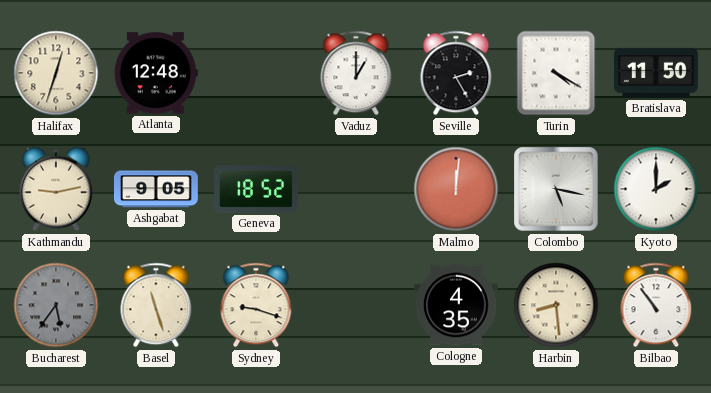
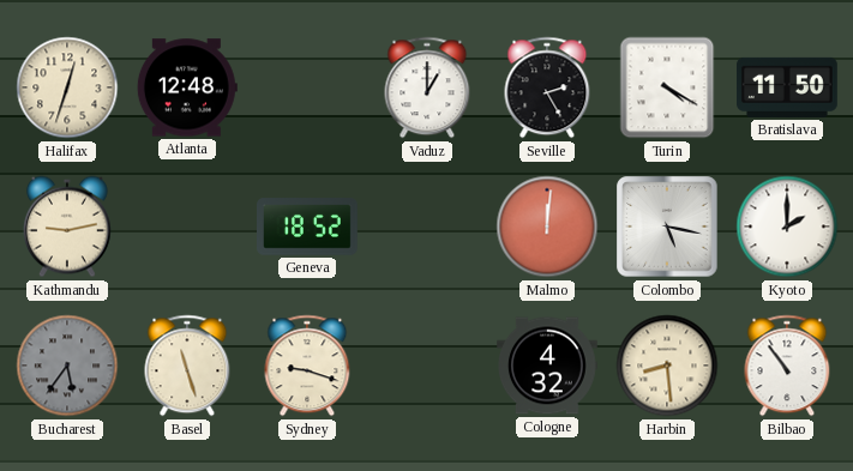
Ashgabat: 9:05 -> none (157, 189)
Cologne: 4:35 -> 4:32 (548, 366)
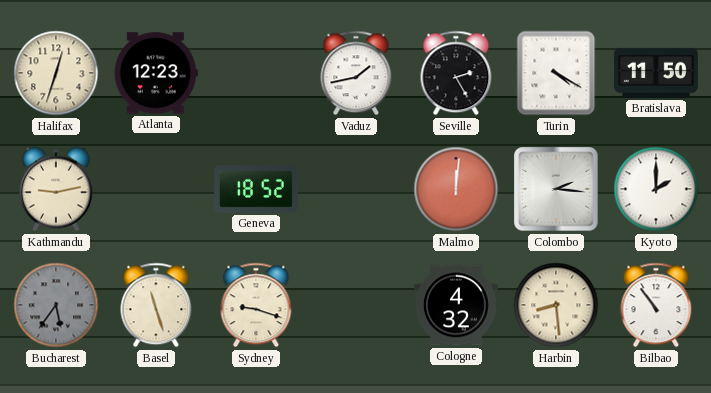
Atlanta: 12:48 -> 12:23 (156, 73)
Vaduz: 1:00 -> 1:43 (356, 73)
Colombo: 5:17 -> 2:16 (556, 189)
